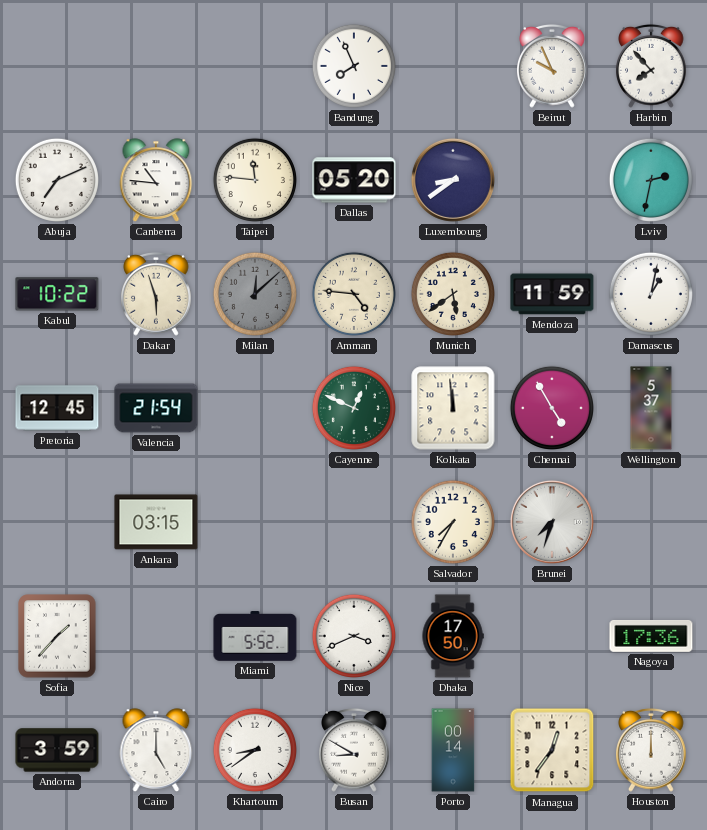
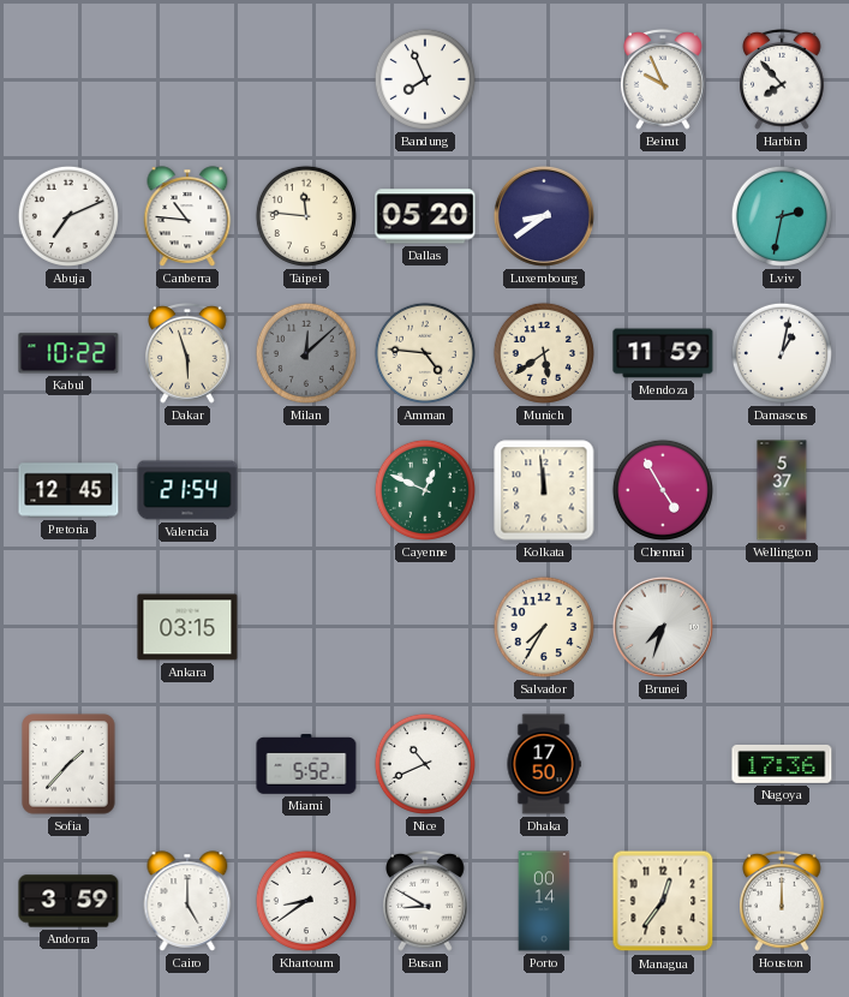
Nice: 3:41 -> 10:41 (425, 764)
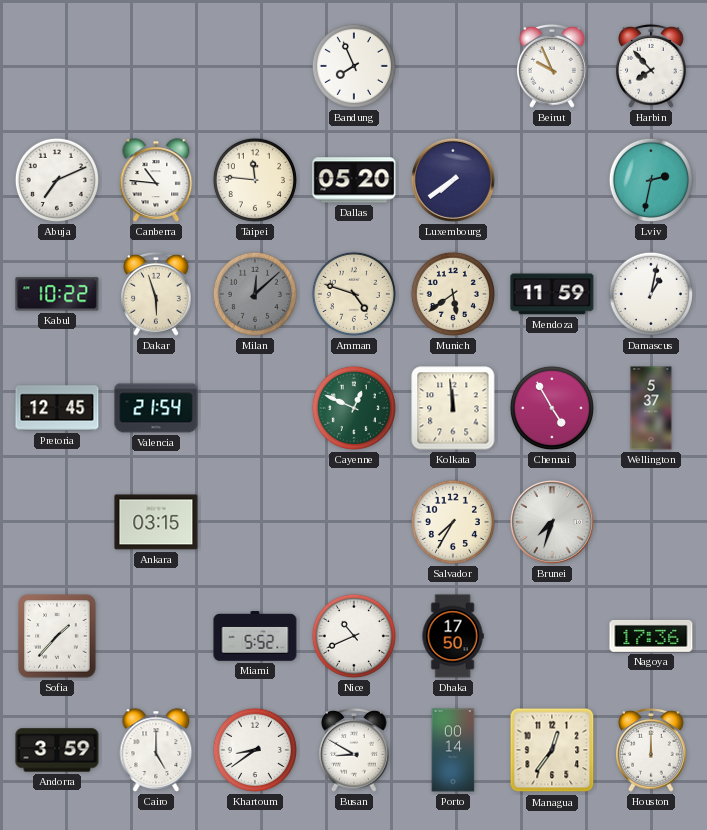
Luxembourg: 8:39 -> 7:39 (453, 180)
Amman: 4:46 -> 4:48 (354, 294)
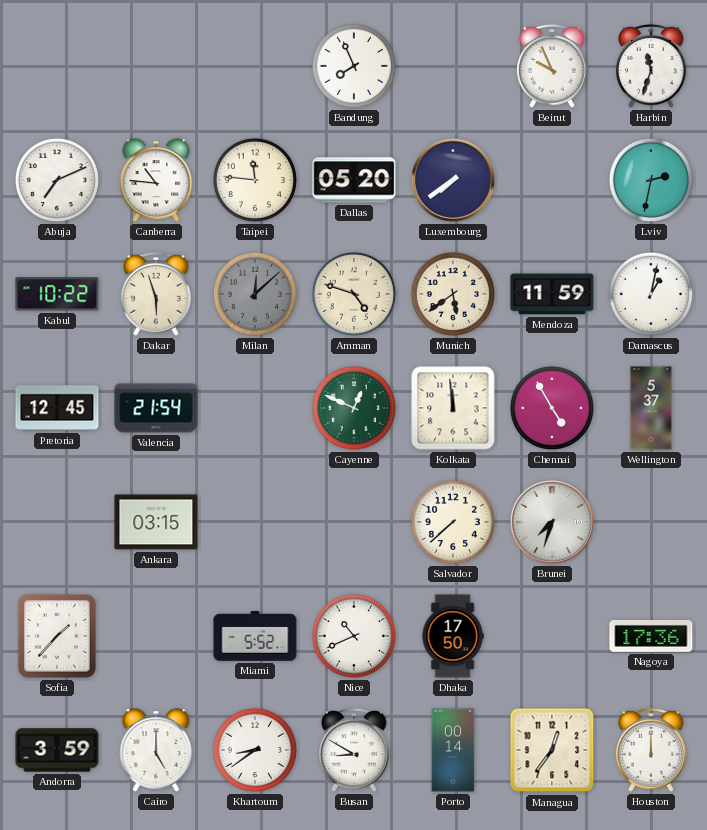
Harbin: 7:53 -> 11:33 (651, 66)
Salvador: 7:35 -> 7:38 (453, 522)
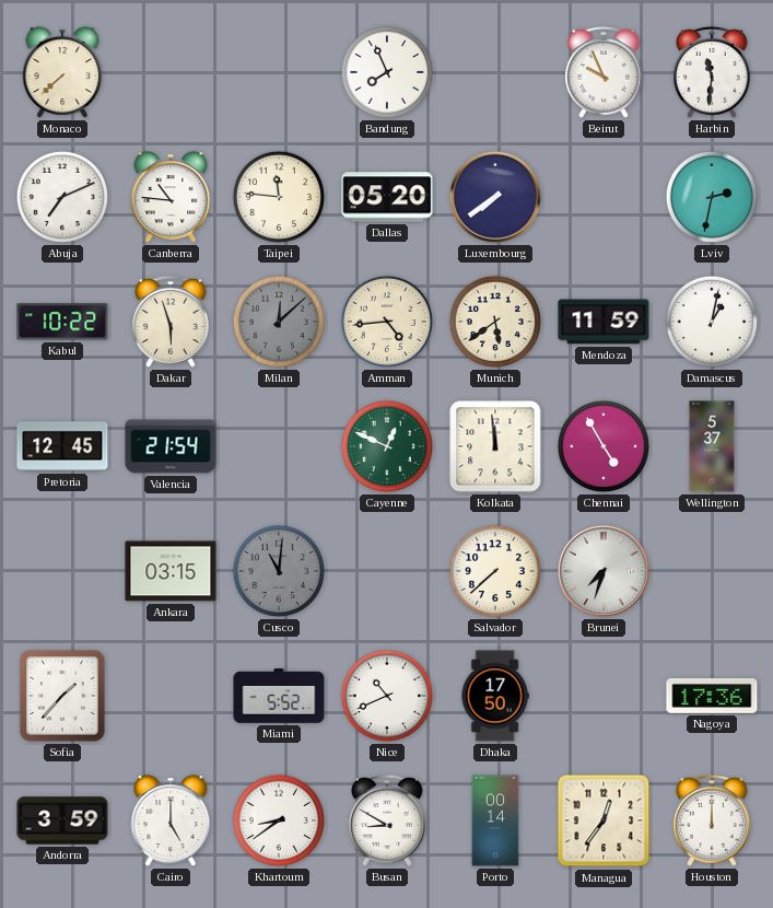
Monaco: none -> 7:38 (62, 72)
Harbin: 11:33 -> 11:31 (712, 72)
Amman: 4:48 -> 4:44 (387, 322)
Cusco: none -> 11:01 (279, 571)
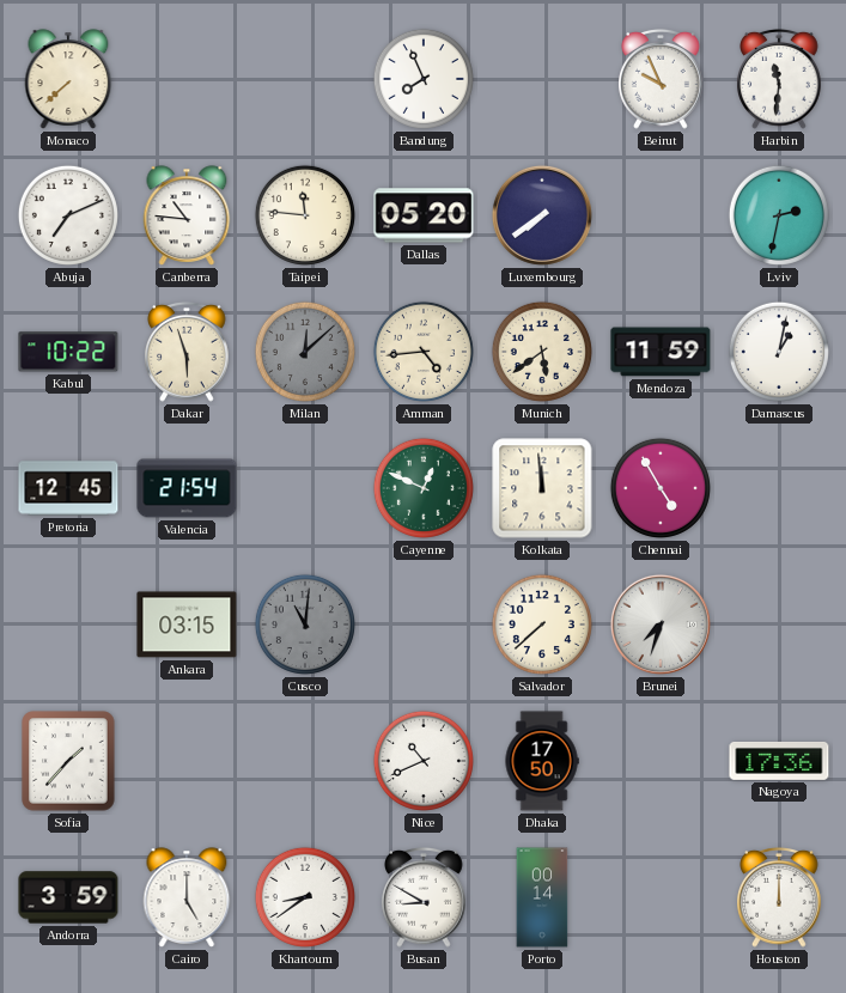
Wellington: 5:37 -> none (712, 446)
Miami: 5:52 -> none (279, 696)
Managua: 12:36 -> none (604, 820)
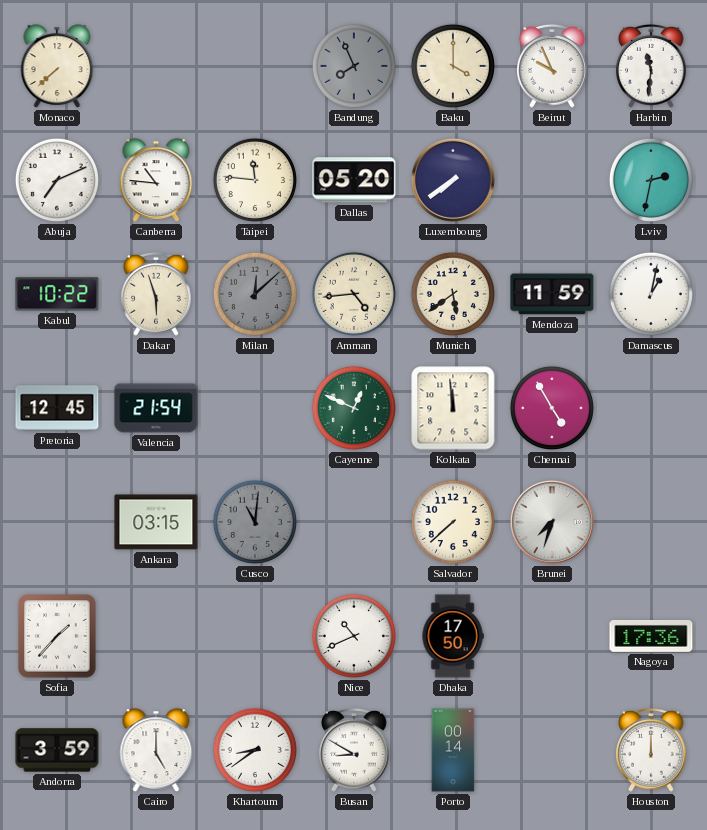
Bandung dial: white -> grey (354, 66)
Baku: none -> 4:00 (453, 66)
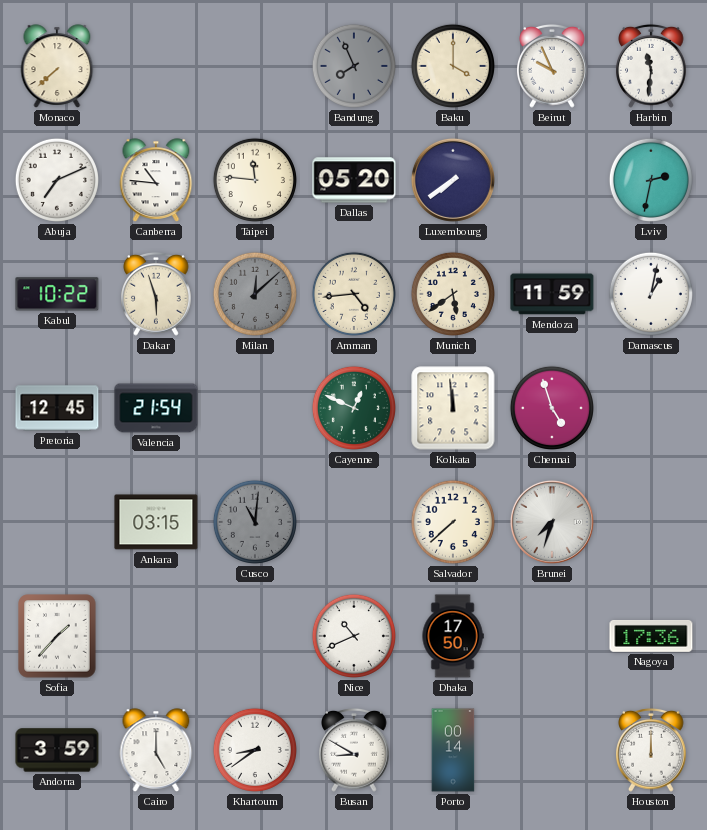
Chennai: 4:55 -> 4:57 (552, 408)
